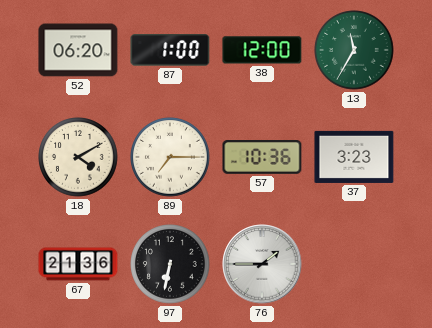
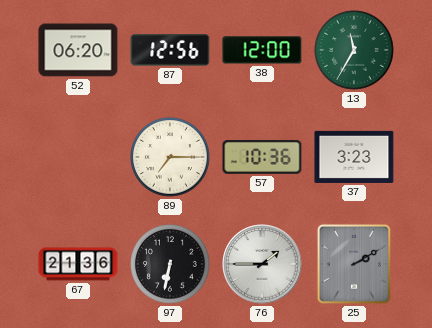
87: 1:00 -> 12:56 (170, 50)
18: 4:10 -> none (79, 158)
25: none -> 2:10 (354, 264)
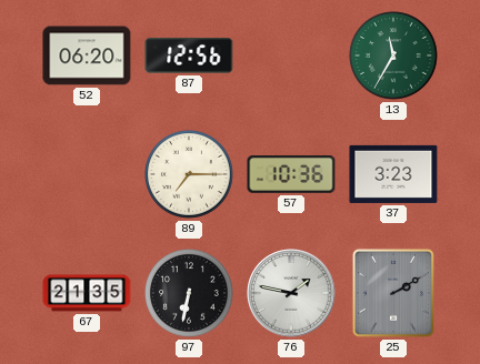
38: 12:00 -> none (262, 50)
67: 21:36 -> 21:35 (87, 293)
76: 1:45 -> 1:47 (291, 293)
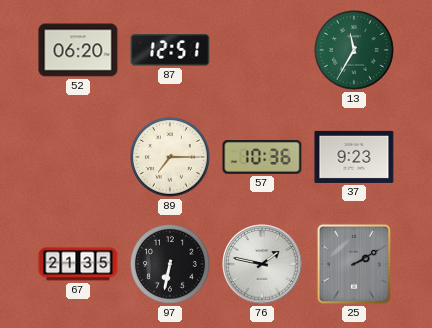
87: 12:56 -> 12:51 (170, 50)
37: 3:23 -> 9:23 (354, 157)
